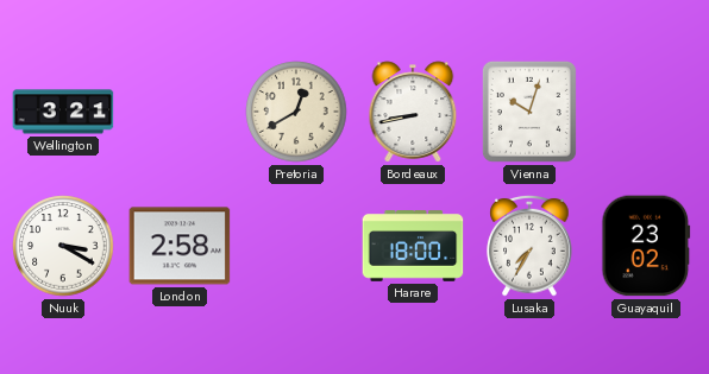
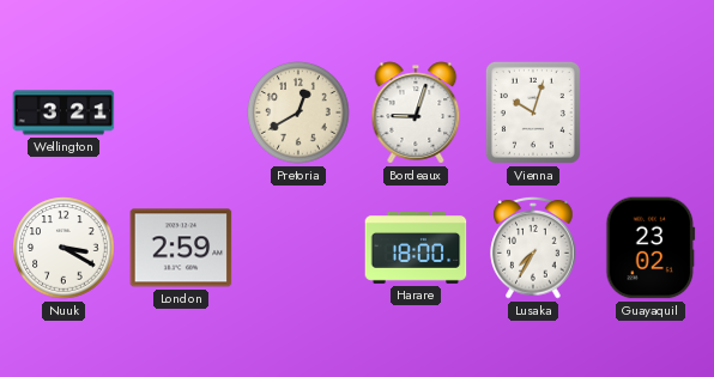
Bordeaux: 8:43 -> 9:03 (416, 113)
London: 2:58 -> 2:59 (181, 248)
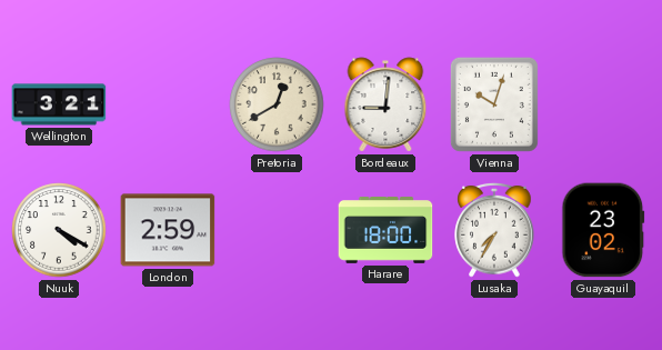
Bordeaux: 9:03 -> 9:01 (385, 104)
Nuuk: 3:20 -> 4:20 (59, 230)
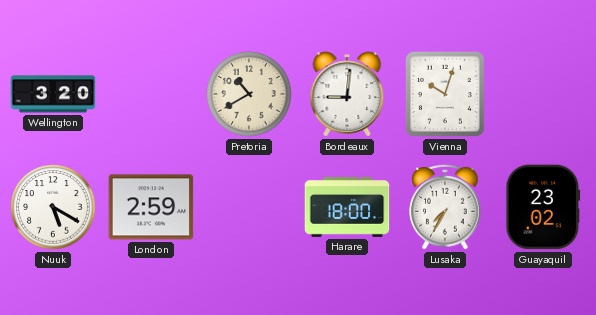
Wellington: 3:21 -> 3:20 (53, 94)
Pretoria: 12:40 -> 10:40 (249, 94)
Nuuk: 4:20 -> 5:20 (53, 207)
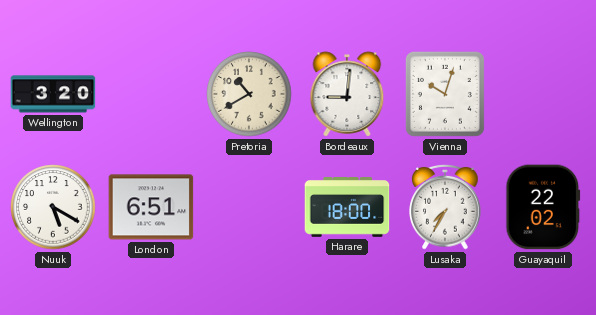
London: 2:59 -> 6:51 (151, 207)
Guayaquil: 23:02 -> 22:02 (543, 207)
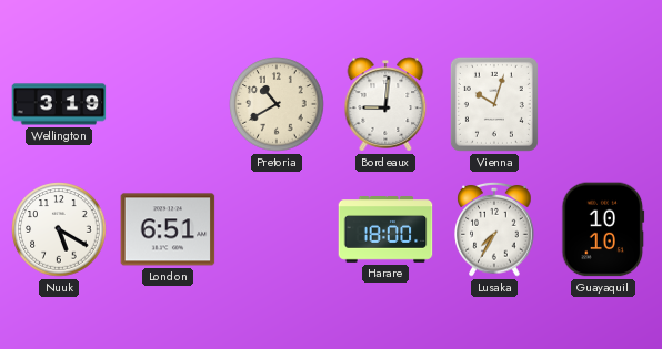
Wellington: 3:20 -> 3:19 (59, 104)
Guayaquil: 22:02 -> 10:10 (603, 229)
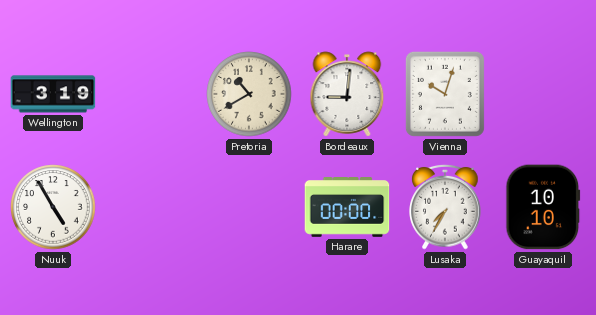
Nuuk: 5:20 -> 4:55 (53, 207)
London: 6:51 -> none (168, 229)
Harare: 18:00 -> 00:00 (347, 208)
